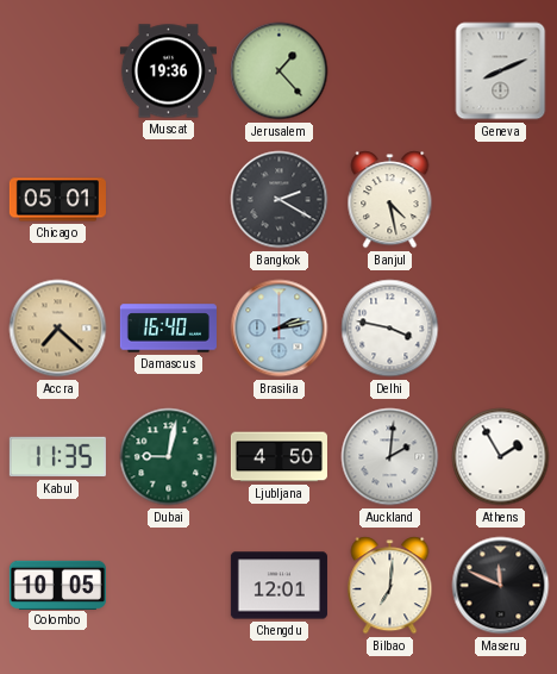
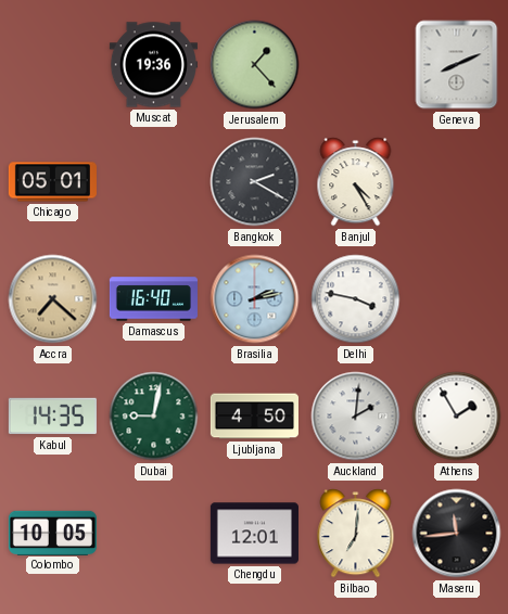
Banjul: 4:28 -> 4:25 (356, 182)
Kabul: 11:35 -> 14:35 (52, 417)
Maseru: 11:49 -> 11:44 (457, 534)
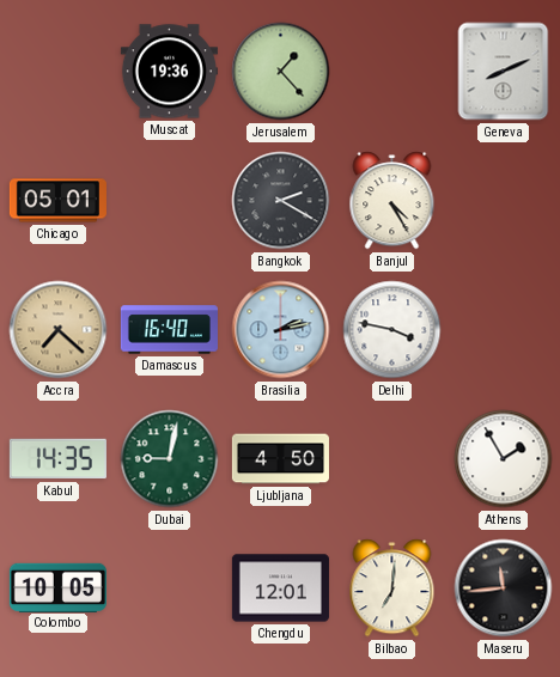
Auckland: 2:01 -> none (356, 417)
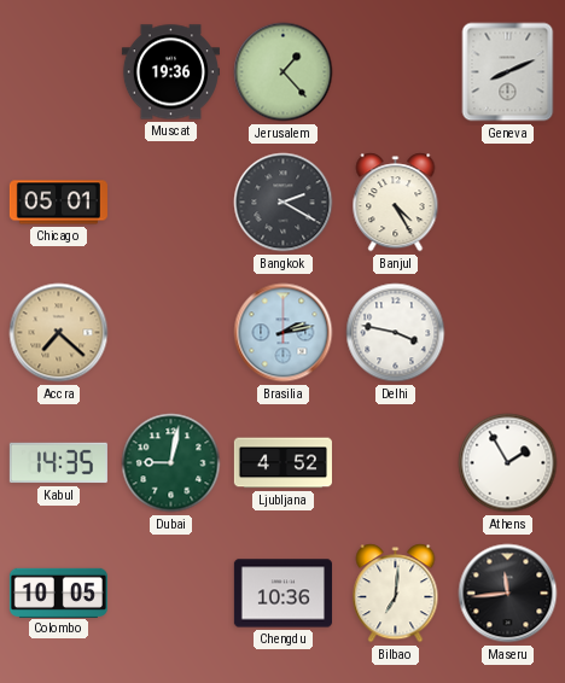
Damascus: 16:40 -> none (169, 330)
Ljubljana: 4:50 -> 4:52 (282, 463)
Chengdu: 12:01 -> 10:36 (282, 594)
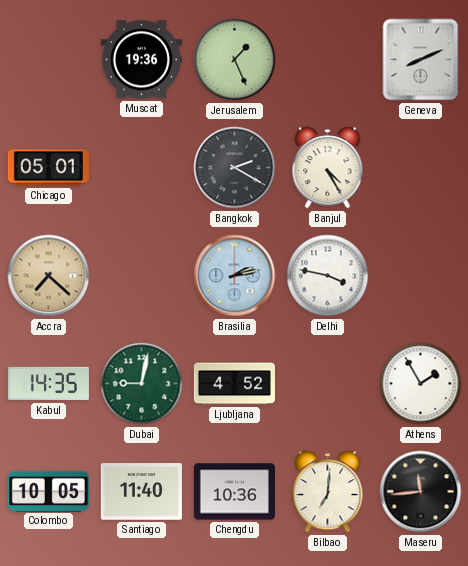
Jerusalem: 1:23 -> 1:26 (235, 60)
Santiago: none -> 11:40 (141, 492)
